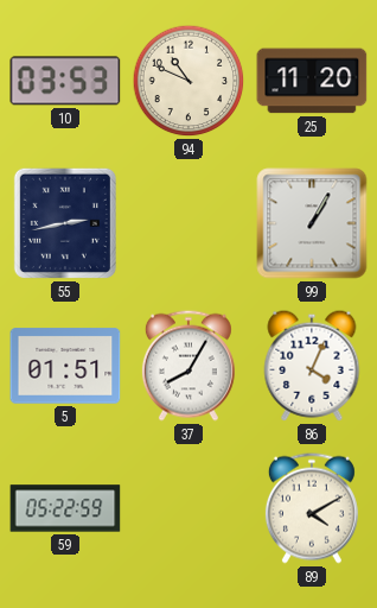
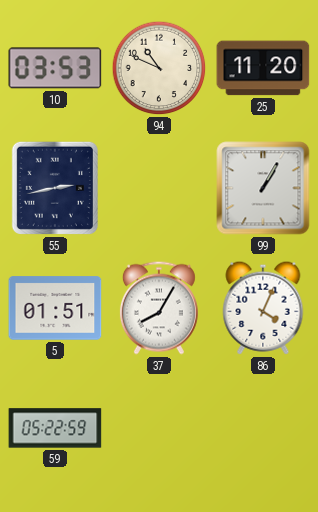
89: 4:10 -> none (312, 508)
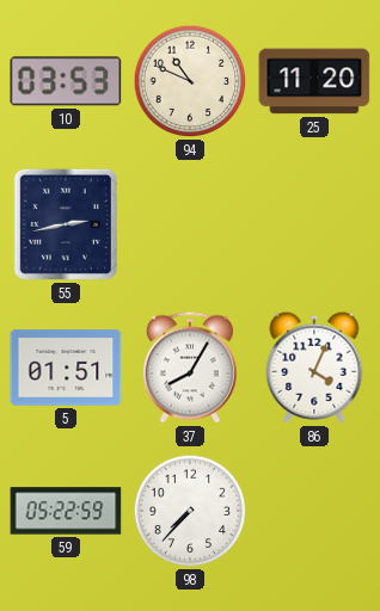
99: 1:05 -> none (263, 188)
98: none -> 7:37 (190, 511)
